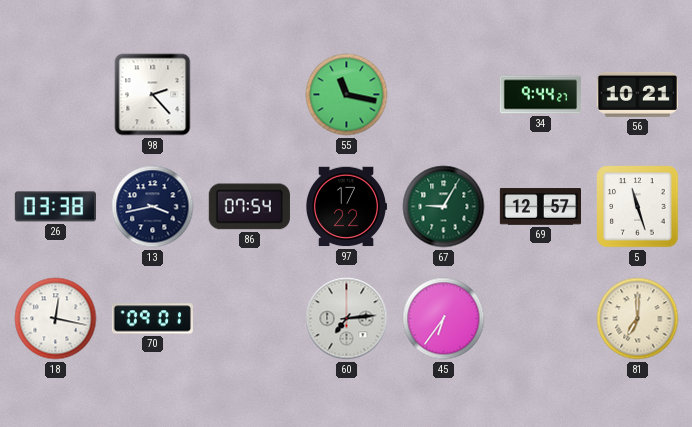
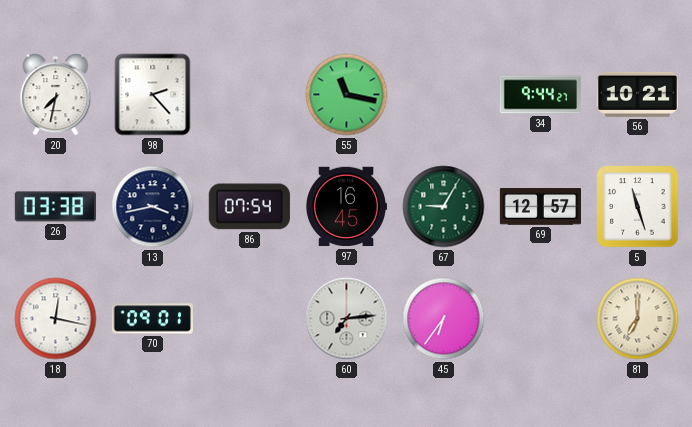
20: none -> 7:32 (56, 95)
97: 17:22 -> 16:45 (345, 207)
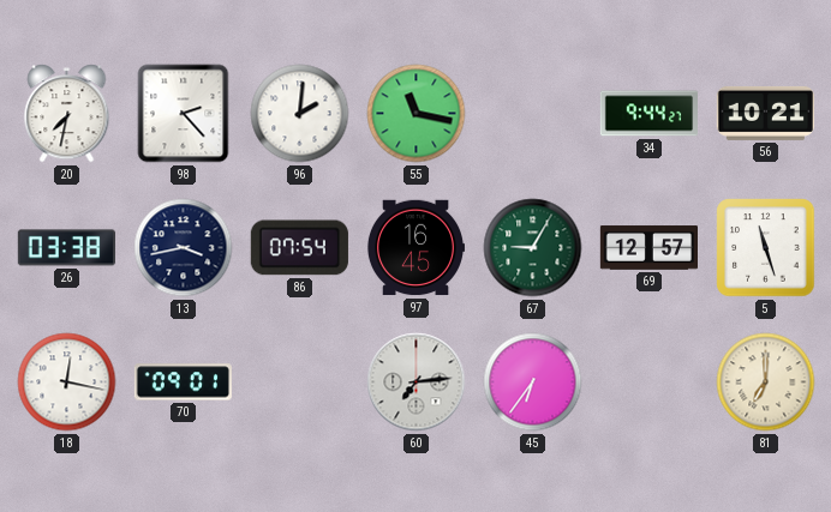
96: none -> 2:01 (300, 114)
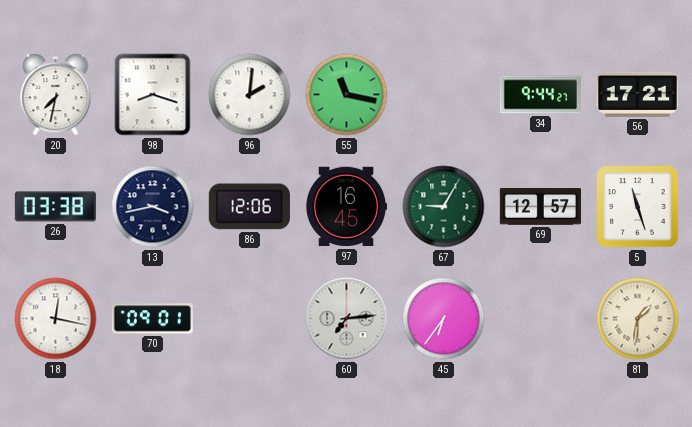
98: 2:23 -> 8:18 (153, 95)
56: 10:21 -> 17:21 (637, 94)
86: 07:54 -> 12:06 (249, 207)
81: 7:00 -> 1:31 (638, 319)
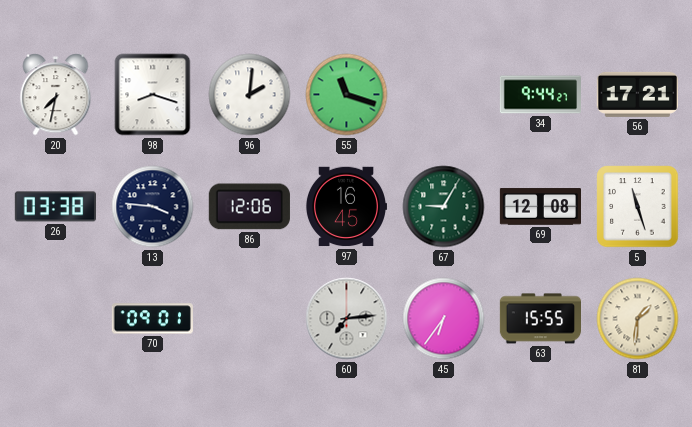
55: 11:17 -> 11:18 (347, 95)
13: 3:43 -> 3:46 (153, 207)
69: 12:57 -> 12:08 (540, 207)
18: 12:17 -> none (56, 319)
63: none -> 15:55 (540, 319)
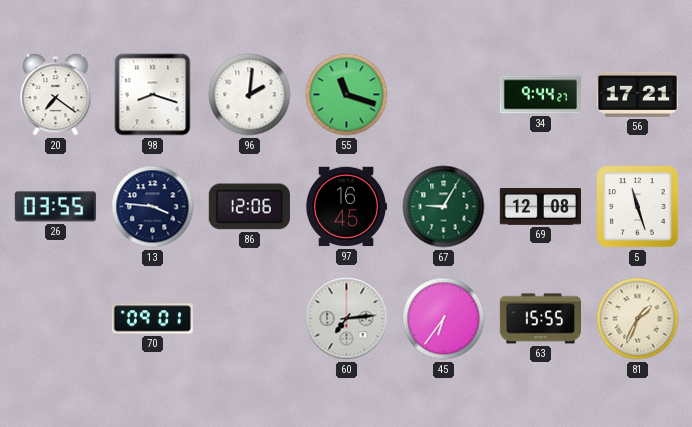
20: 7:32 -> 7:21 (56, 95)
26: 03:38 -> 03:55 (55, 207)
81: 1:31 -> 1:34 (638, 319)
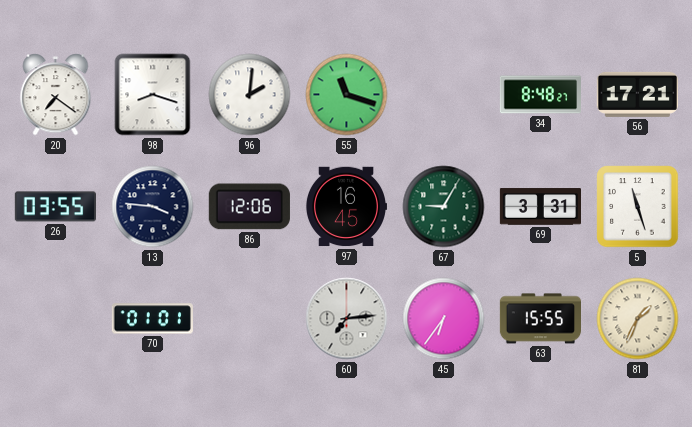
34: 9:44 -> 8:48 (540, 95)
69: 12:08 -> 3:31 (540, 207)
70: 09:01 -> 01:01 (152, 319)
